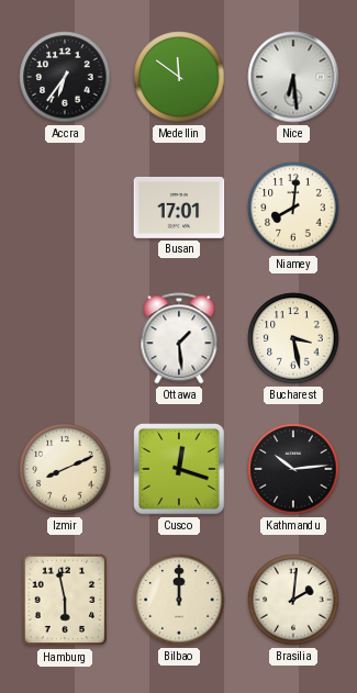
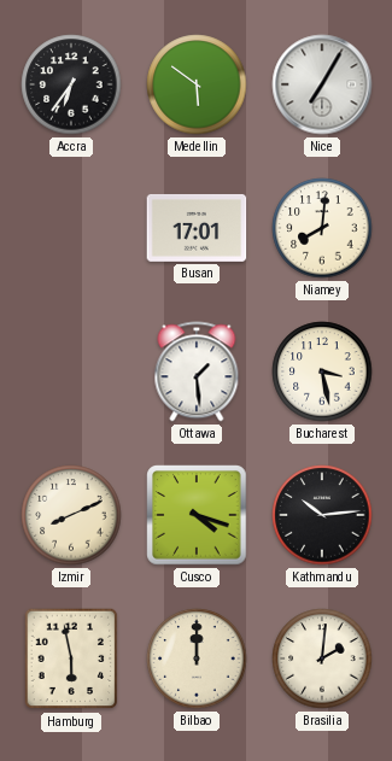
Medellin: 11:51 -> 5:51 (197, 84)
Nice: 6:29 -> 7:05 (322, 84)
Cusco: 12:18 -> 4:18 (197, 515)
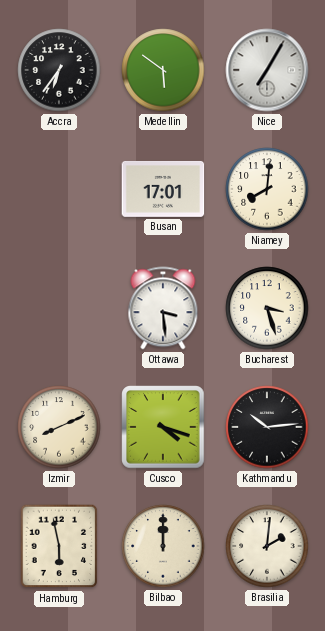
Ottawa: 1:29 -> 3:29 (163, 308)
Bucharest: 3:28 -> 3:27 (267, 308)
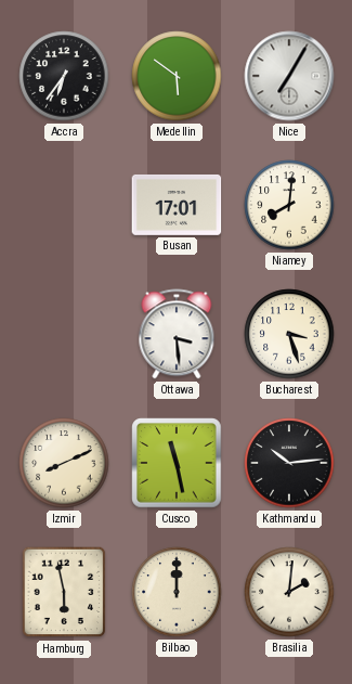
Cusco: 4:18 -> 11:28 (177, 463)
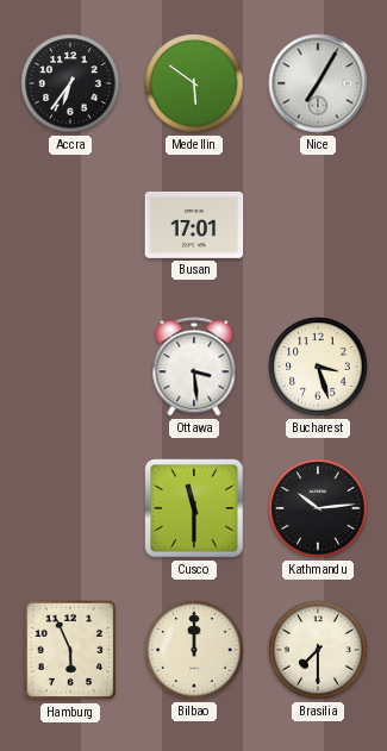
Niamey: 8:01 -> none (289, 205)
Izmir: 8:11 -> none (64, 463)
Cusco: 11:28 -> 11:30 (194, 508)
Hamburg: 5:58 -> 5:56 (70, 650)
Brasilia: 2:01 -> 7:30 (318, 650)
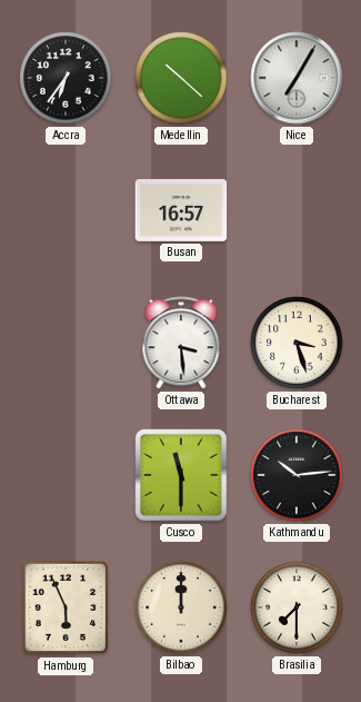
Medellin: 5:51 -> 10:22 (181, 78)
Busan: 17:01 -> 16:57 (181, 210)
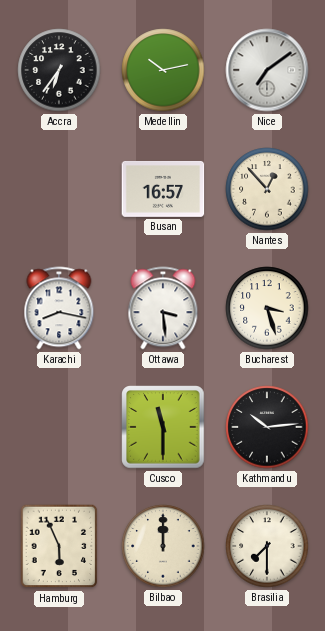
Medellin: 10:22 -> 10:13 (163, 70)
Nice: 7:05 -> 7:09 (267, 70)
Nantes: none -> 12:53 (267, 189)
Karachi: none -> 8:17 (59, 308)
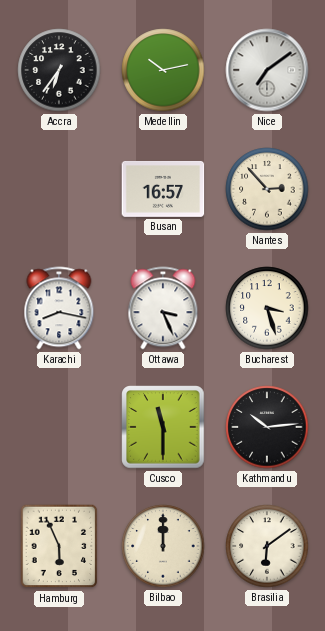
Nantes: 12:53 -> 2:53 (267, 189)
Ottawa: 3:29 -> 3:26 (163, 308)
Brasilia: 7:30 -> 6:09 (267, 546)
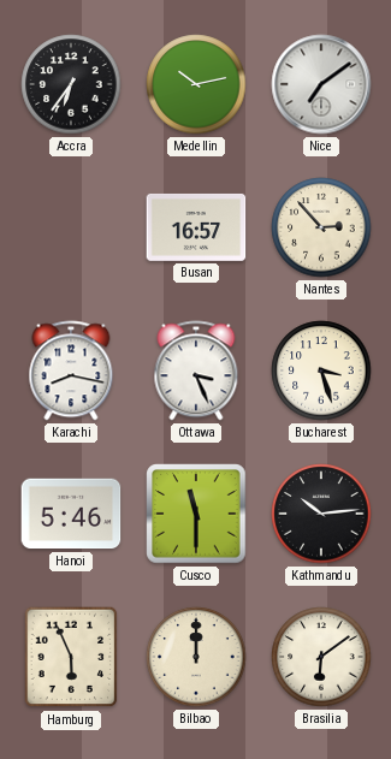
Hanoi: none -> 5:46 (71, 514)
